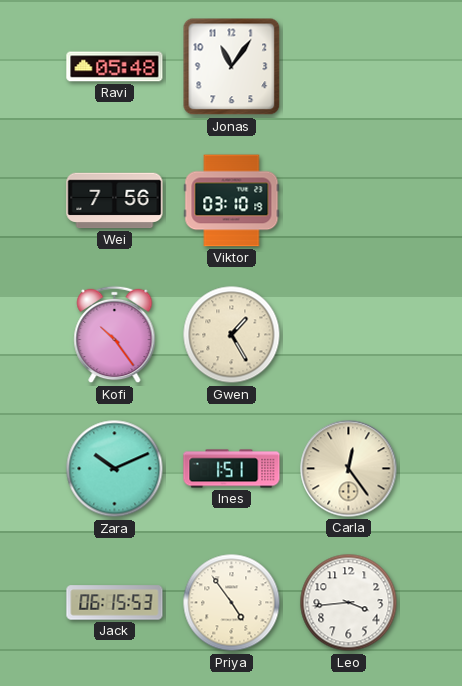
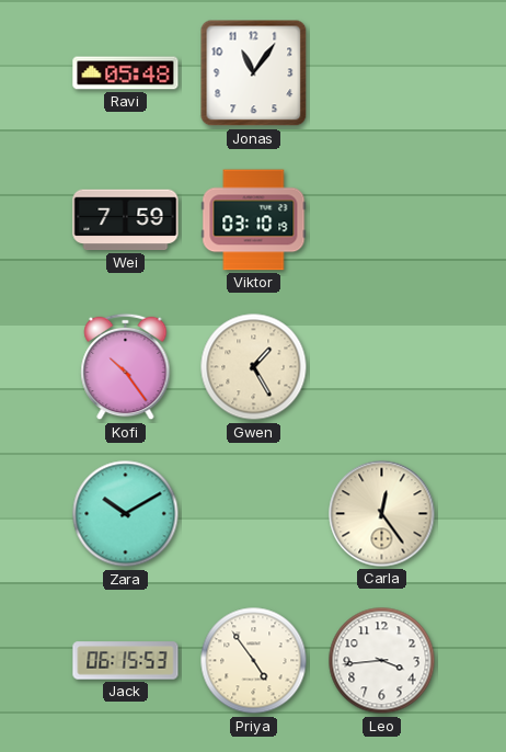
Wei: 7:56 -> 7:59 (126, 220)
Zara: 10:11 -> 10:10 (126, 514)
Ines: 1:51 -> none (232, 469)
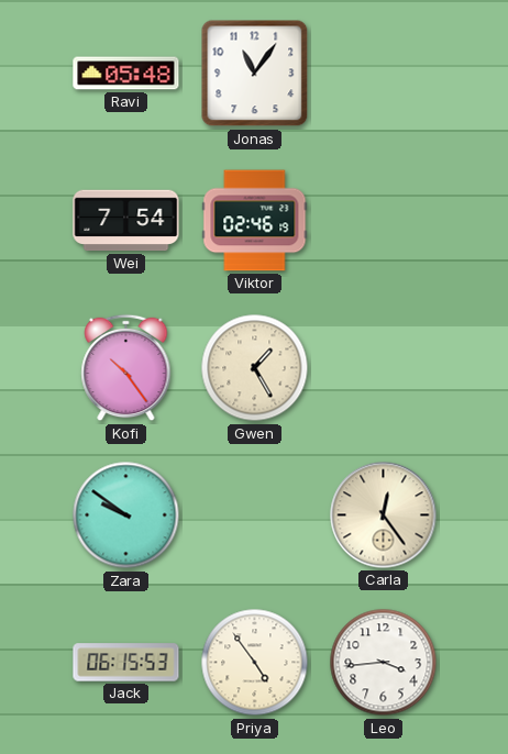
Wei: 7:59 -> 7:54 (126, 221)
Viktor: 03:10 -> 02:46 (255, 221)
Zara: 10:10 -> 9:51 (126, 515)
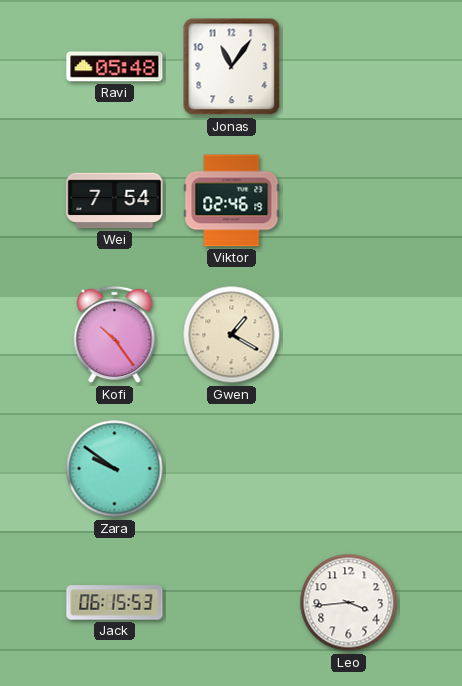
Gwen: 1:25 -> 1:20 (232, 335)
Carla: 12:24 -> none (384, 515)
Priya: 4:54 -> none (255, 663)
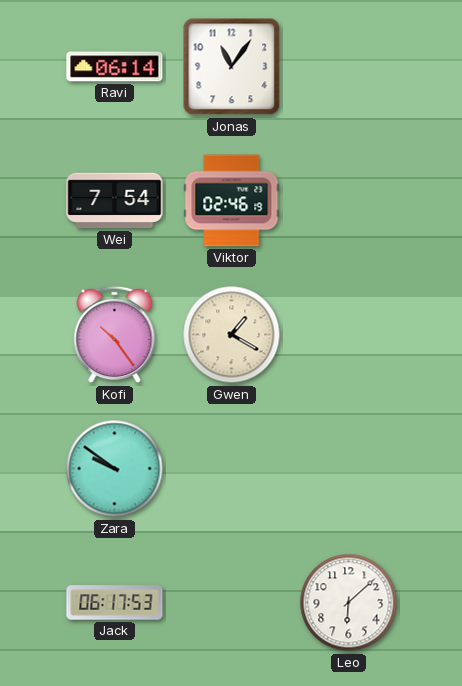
Ravi: 05:48 -> 06:14 (115, 67)
Jack: 06:15 -> 06:17 (115, 603)
Leo: 3:44 -> 6:08 (349, 603)
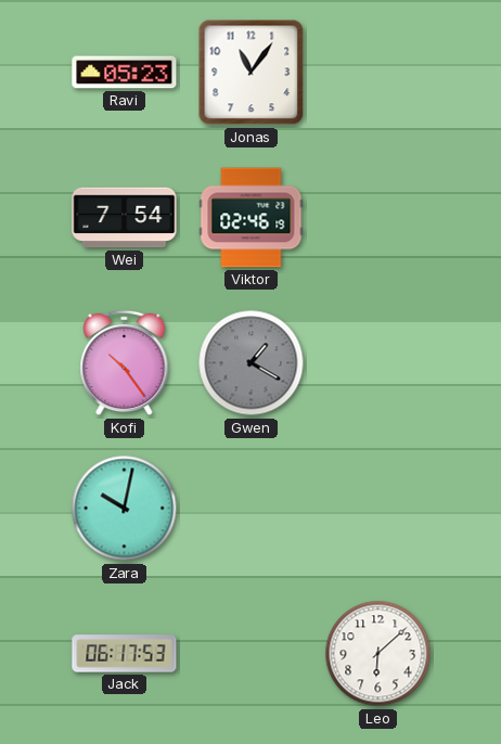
Ravi: 06:14 -> 05:23 (125, 73)
Gwen dial: cream -> grey (252, 363)
Zara: 9:51 -> 10:02 (125, 509)
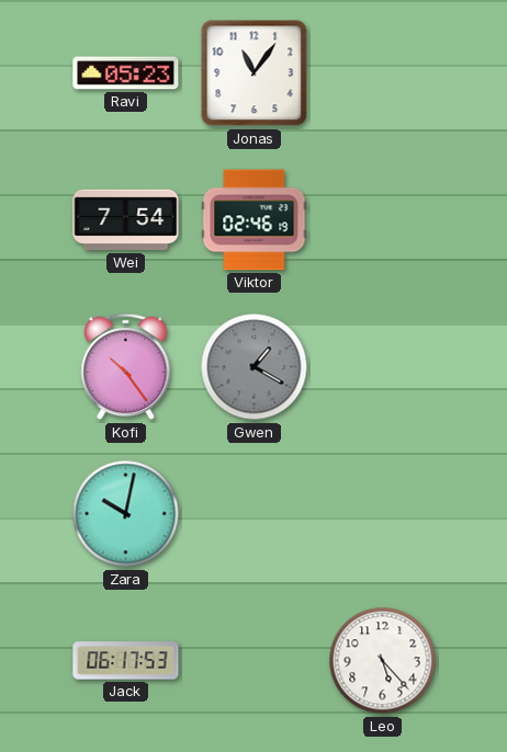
Leo: 6:08 -> 5:23 (383, 661)
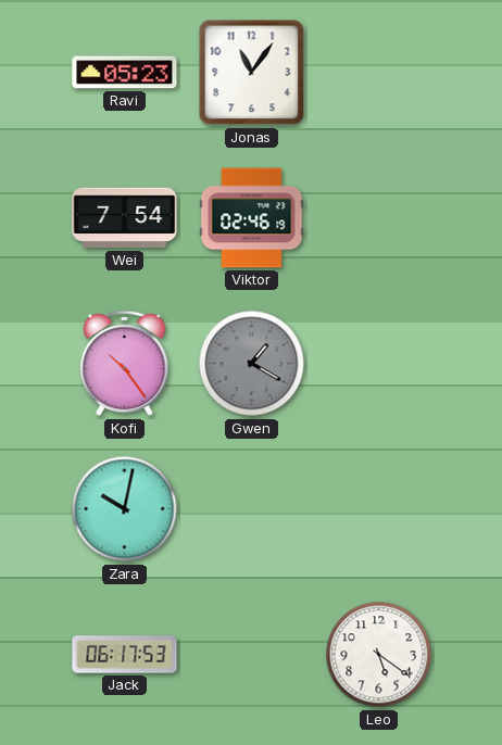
Leo: 5:23 -> 5:21 (379, 655)
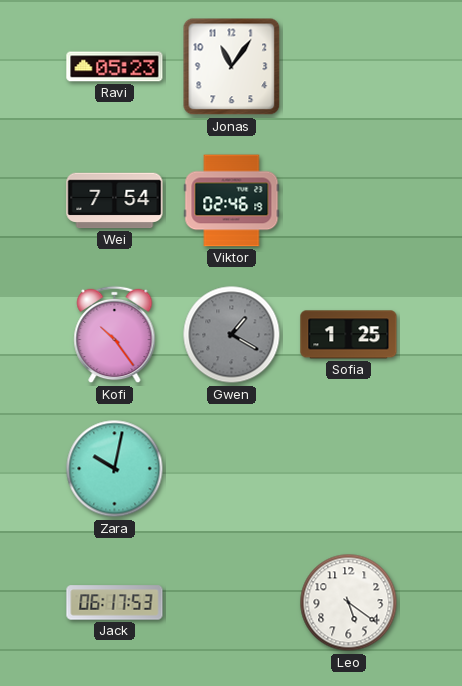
Sofia: none -> 1:25 (349, 335)
